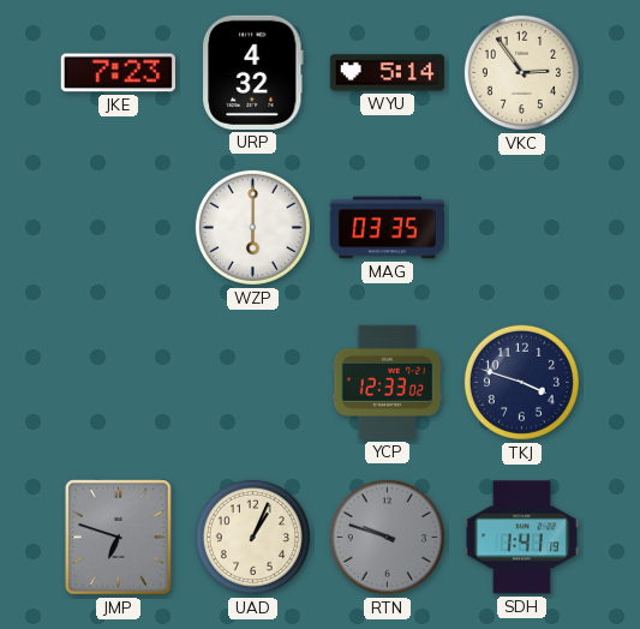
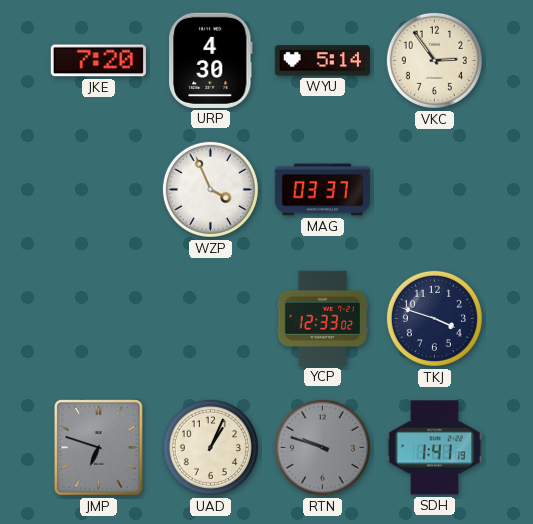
JKE: 7:23 -> 7:20 (98, 61)
URP: 4:32 -> 4:30 (211, 60)
WZP: 6:00 -> 3:56 (210, 189)
MAG: 03:35 -> 03:37 (322, 190)
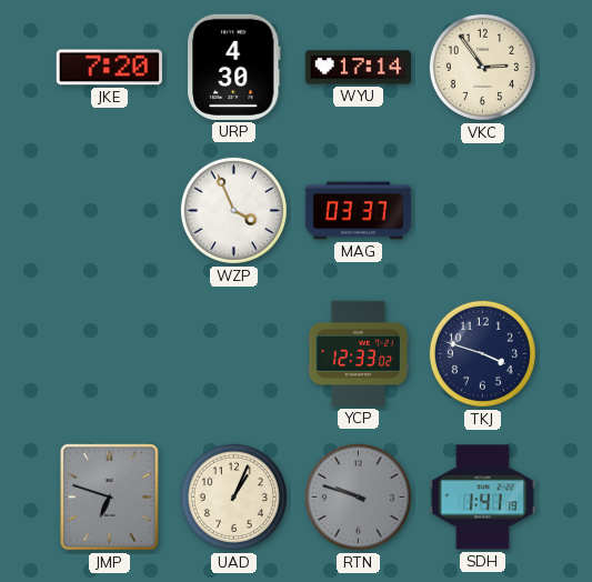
WYU: 5:14 -> 17:14 (358, 68)
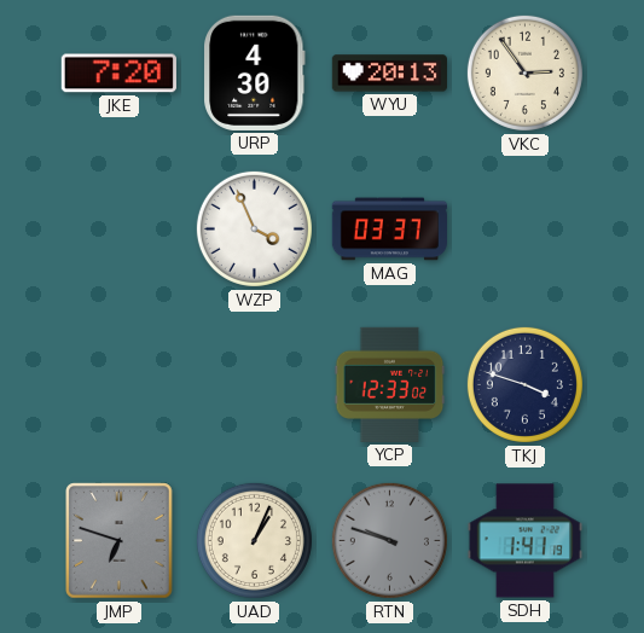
WYU: 17:14 -> 20:13 (389, 74)
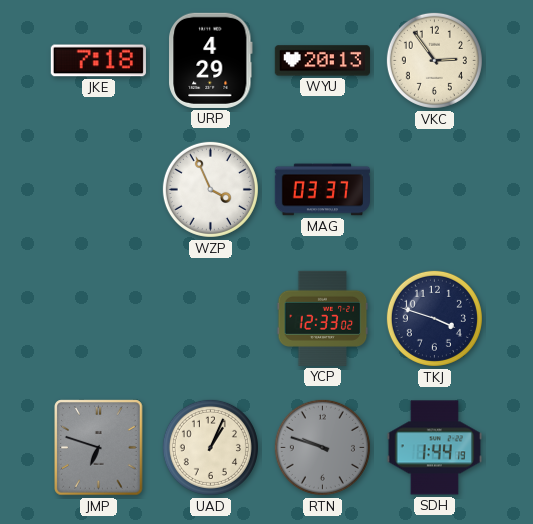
JKE: 7:20 -> 7:18 (98, 61)
URP: 4:30 -> 4:29 (211, 60)
SDH: 1:41 -> 1:44 (434, 448)
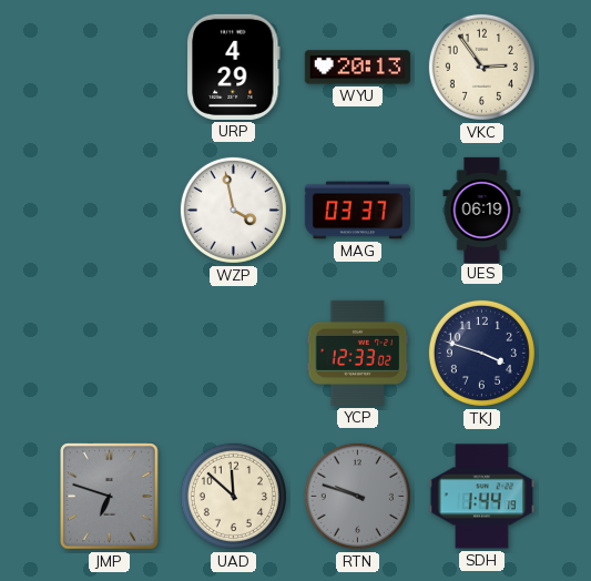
JKE: 7:18 -> none (98, 61)
WZP: 3:56 -> 3:58 (233, 210)
UES: none -> 06:19 (482, 210)
UAD: 1:04 -> 11:52 (233, 496)
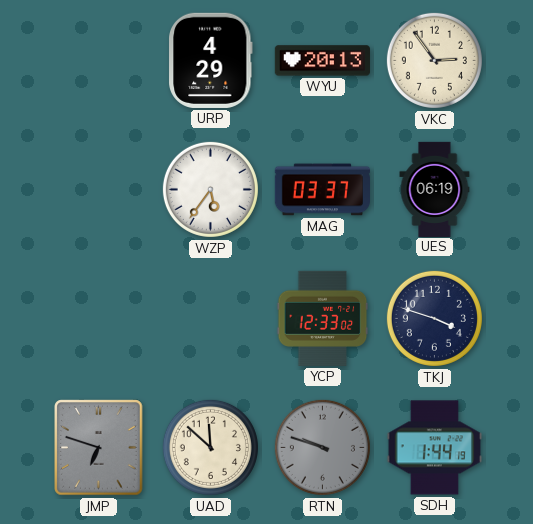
WZP: 3:58 -> 5:36 (210, 189)
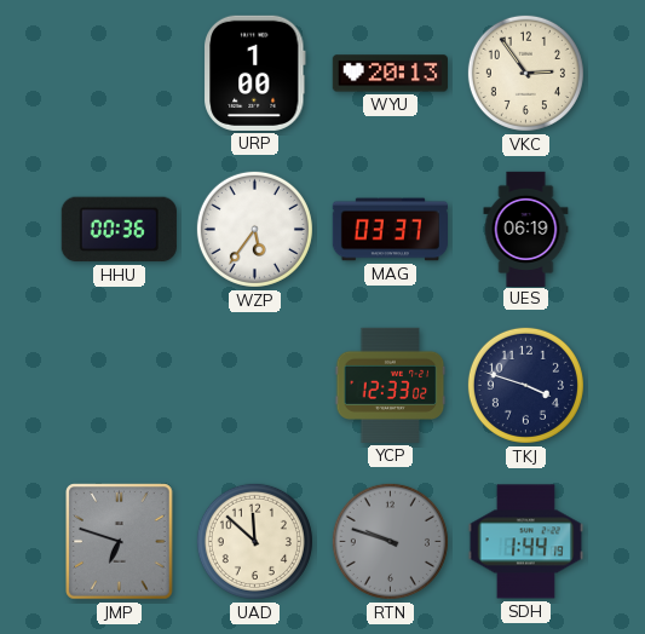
URP: 4:29 -> 1:00 (255, 73)
HHU: none -> 00:36 (119, 230)
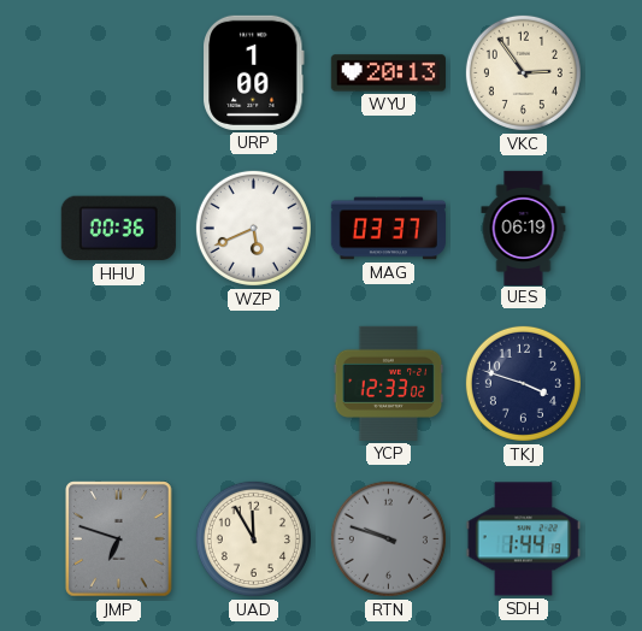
WZP: 5:36 -> 5:41 (253, 228)
UAD: 11:52 -> 11:55 (253, 538)
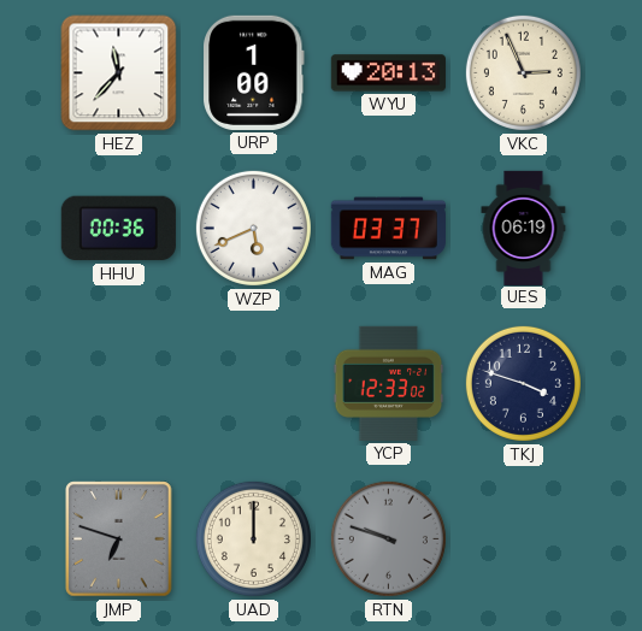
HEZ: none -> 11:37 (119, 73)
VKC: 2:54 -> 2:56 (523, 72)
UAD: 11:55 -> 12:00 (253, 538)
SDH: 1:44 -> none (523, 539)
